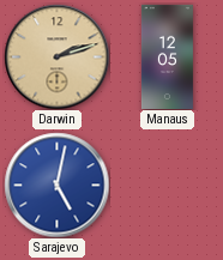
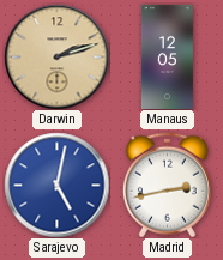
Madrid: none -> 2:43 (167, 185)
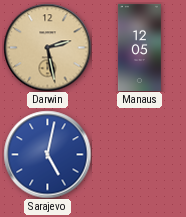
Darwin: 2:12 -> 2:28 (47, 47)
Madrid: 2:43 -> none (167, 185)
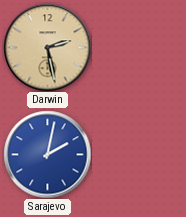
Manaus: 12:05 -> none (139, 47)
Sarajevo: 5:02 -> 2:02 (47, 154)
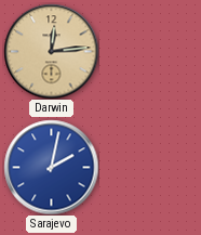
Darwin: 2:28 -> 12:14 (51, 51)
